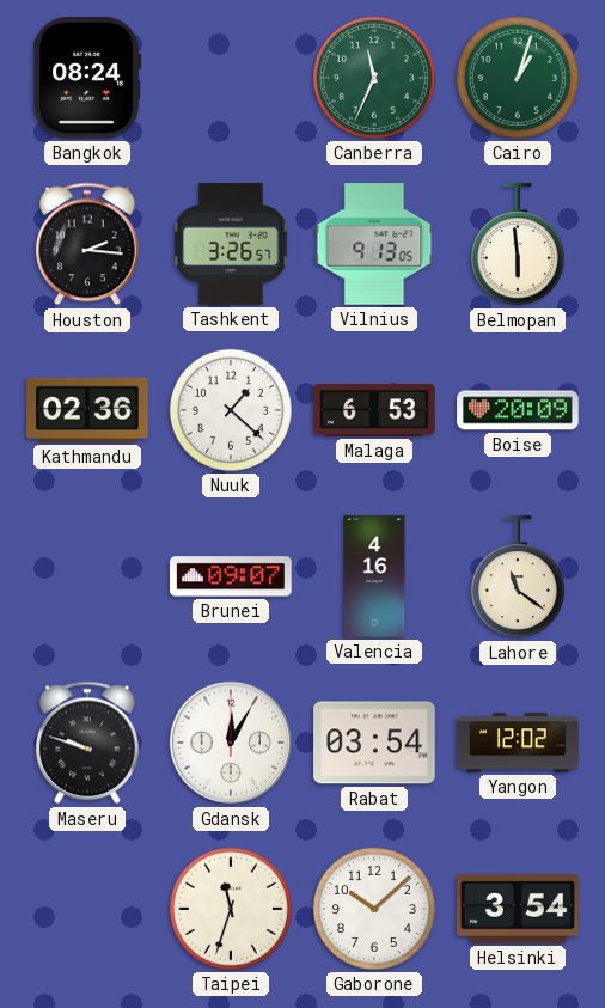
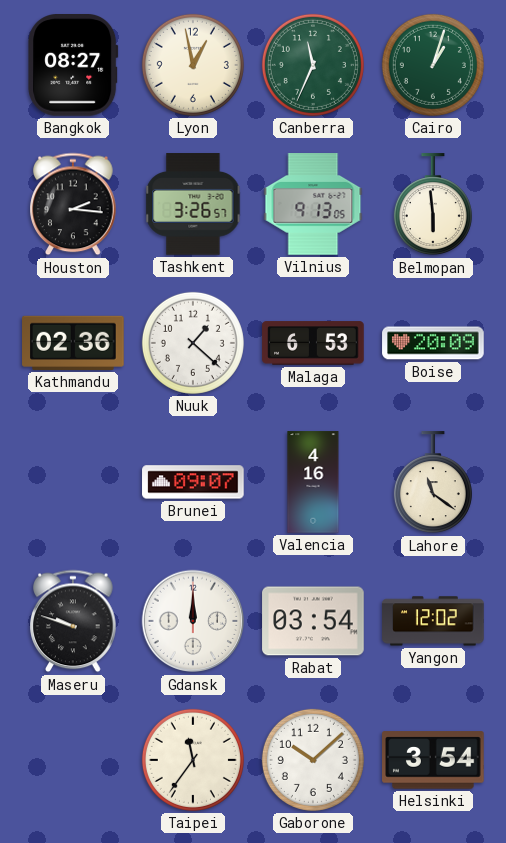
Bangkok: 08:24 -> 08:27 (73, 66)
Lyon: none -> 12:58 (193, 65)
Gdansk: 12:05 -> 12:00 (193, 621)
Taipei: 11:33 -> 11:36 (193, 760)
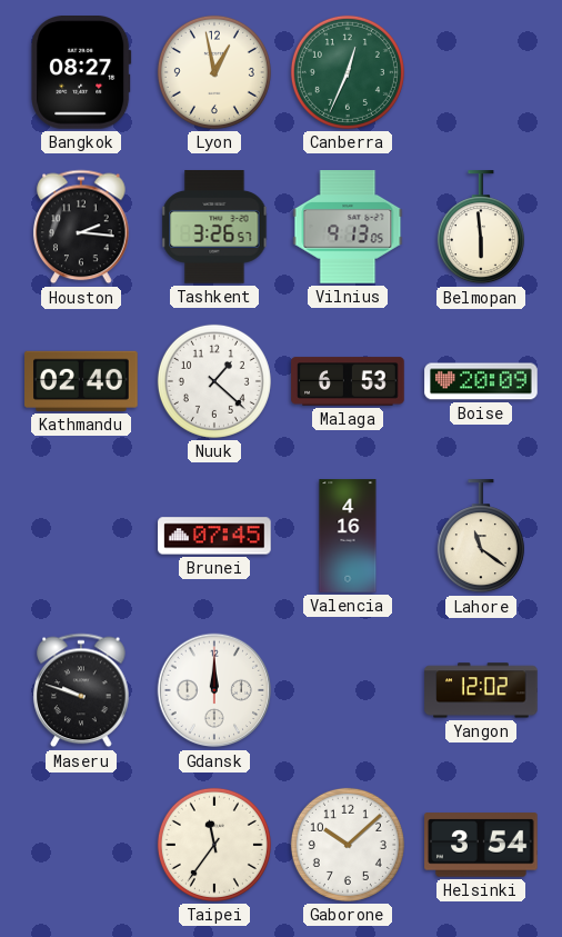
Canberra: 11:34 -> 12:34 (348, 72)
Cairo: 1:03 -> none (433, 65)
Kathmandu: 02:36 -> 02:40 (81, 381)
Brunei: 09:07 -> 07:45 (214, 536)
Rabat: 03:54 -> none (313, 621)
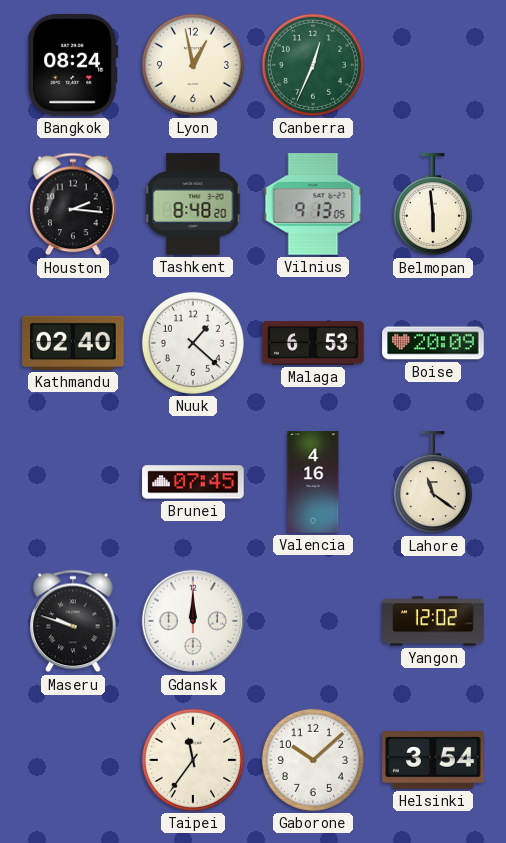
Bangkok: 08:27 -> 08:24 (73, 66)
Tashkent: 3:26 -> 8:48 (193, 204)
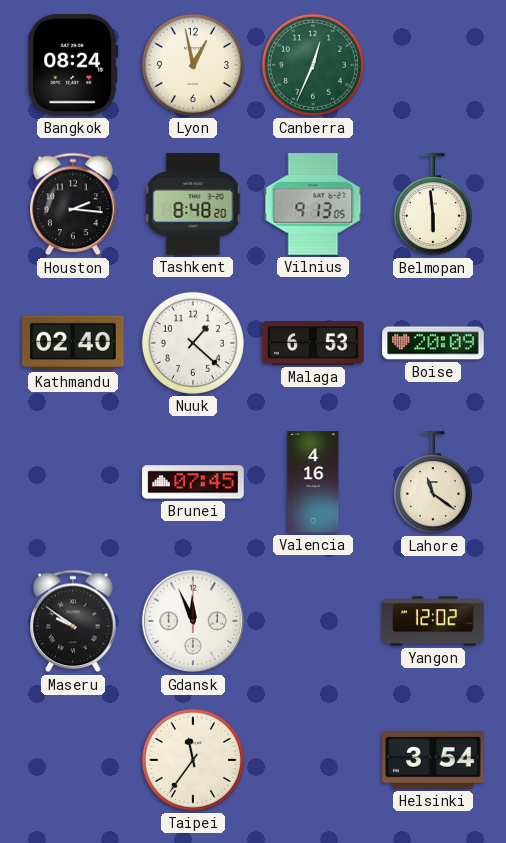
Maseru: 9:48 -> 9:51 (73, 621)
Gdansk: 12:00 -> 11:56 (193, 621)
Gaborone: 10:08 -> none (313, 760)
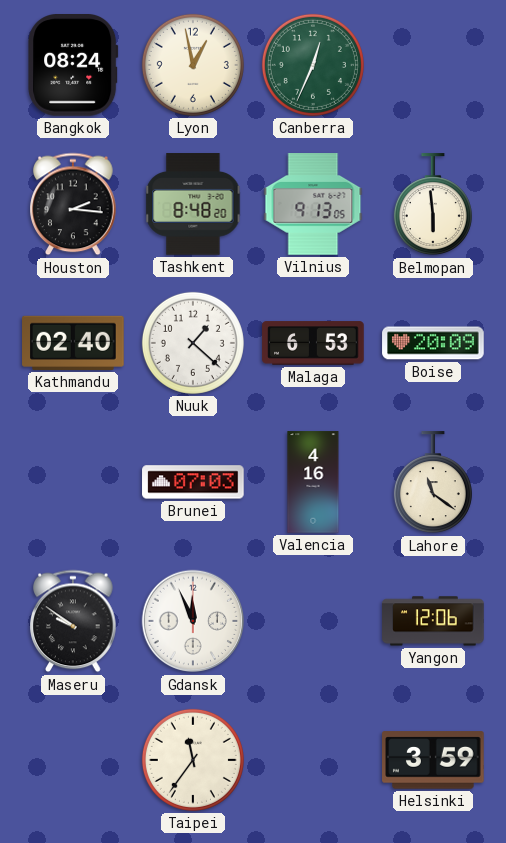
Brunei: 07:45 -> 07:03 (193, 482)
Yangon: 12:02 -> 12:06 (433, 621)
Helsinki: 3:54 -> 3:59 (433, 760)
